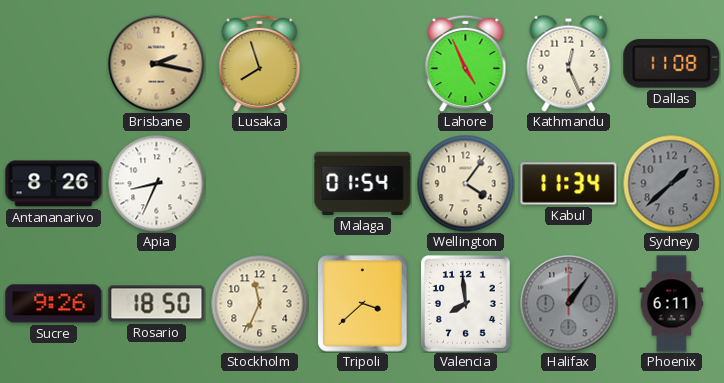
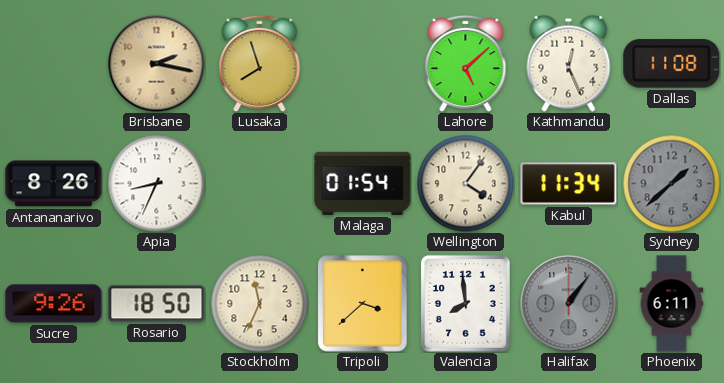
Lahore: 4:56 -> 5:08 (466, 63)
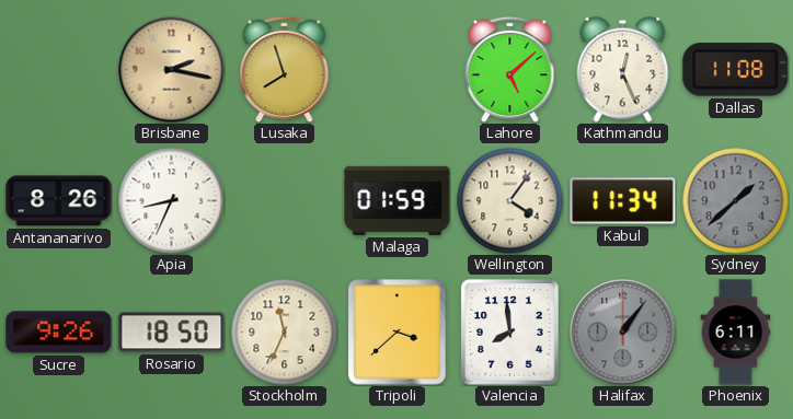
Malaga: 01:54 -> 01:59 (398, 200)
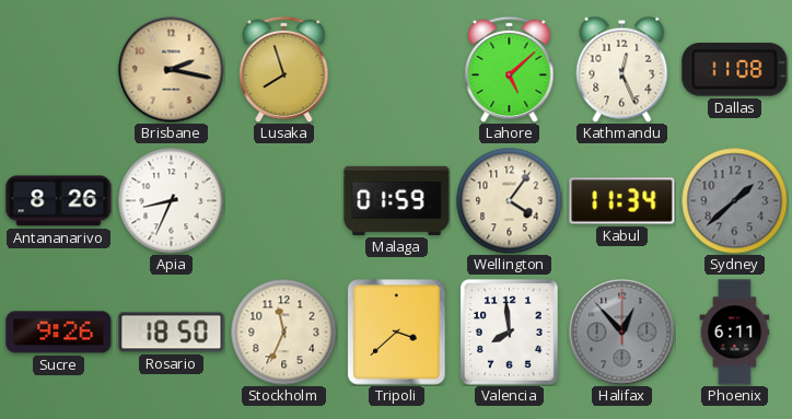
Halifax: 1:06 -> 12:53 (622, 333)
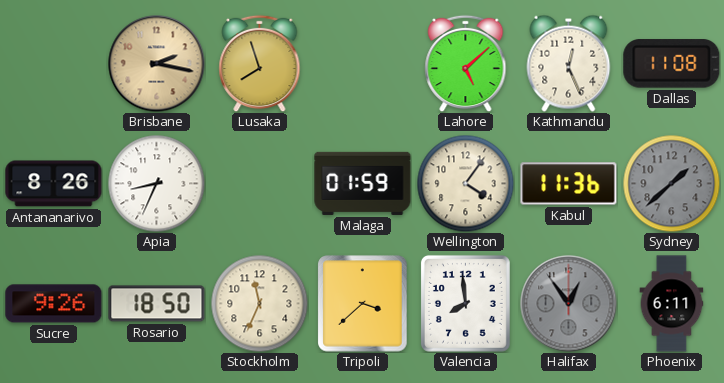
Kabul: 11:34 -> 11:36 (569, 184)
Halifax: 12:53 -> 12:54 (569, 304)
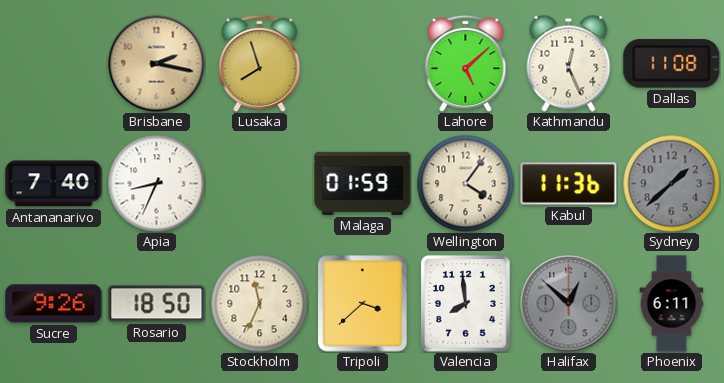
Antananarivo: 8:26 -> 7:40 (54, 184)
Halifax: 12:54 -> 12:52 (569, 304)
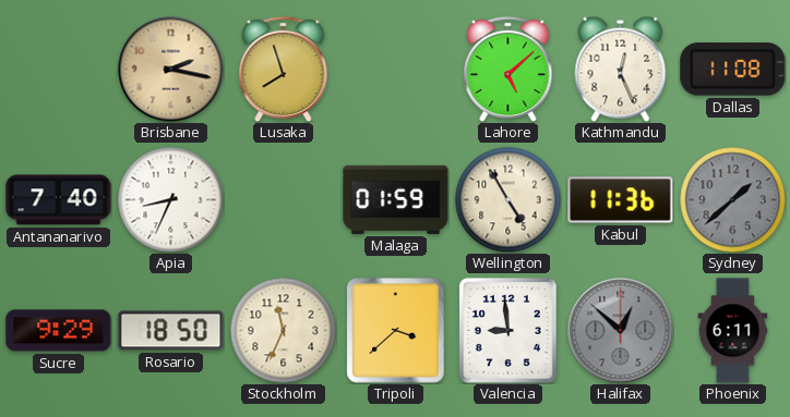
Wellington: 4:06 -> 4:55 (507, 199)
Sucre: 9:26 -> 9:29 (59, 331)
Valencia: 7:59 -> 8:59 (507, 330)
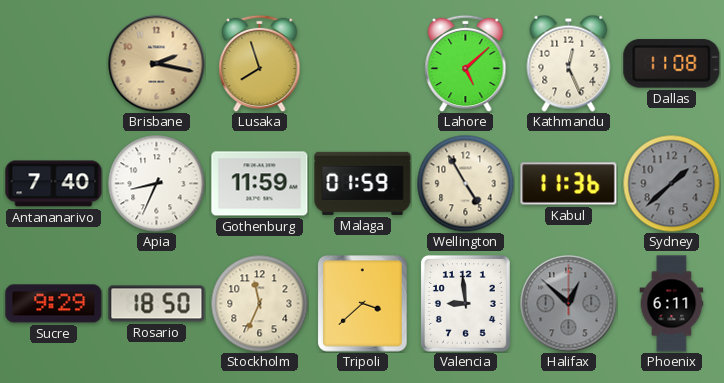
Gothenburg: none -> 11:59 (260, 184)
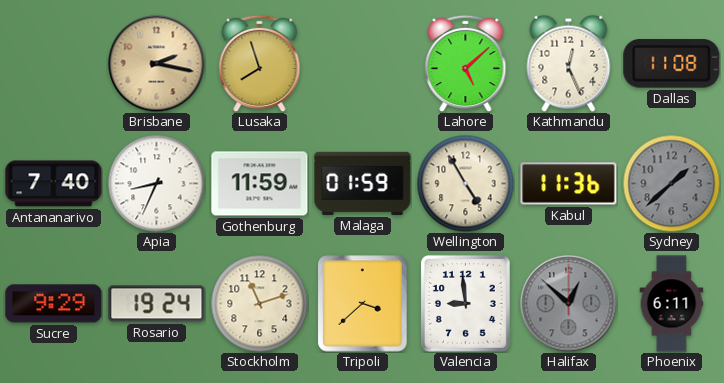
Rosario: 18:50 -> 19:24 (157, 304)
Stockholm: 11:34 -> 11:12 (259, 303)
